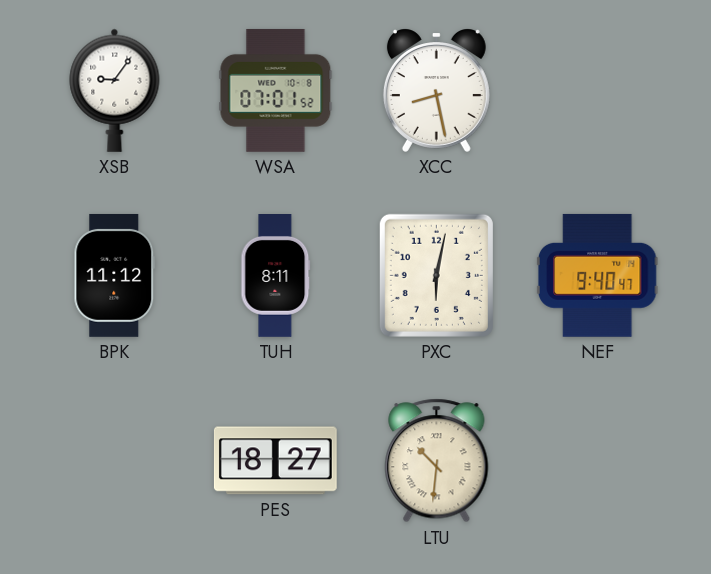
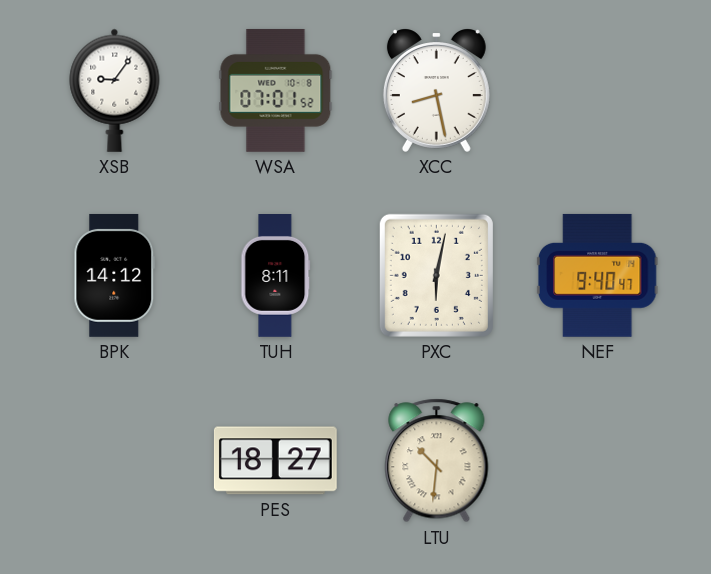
BPK: 11:12 -> 14:12 (115, 275)
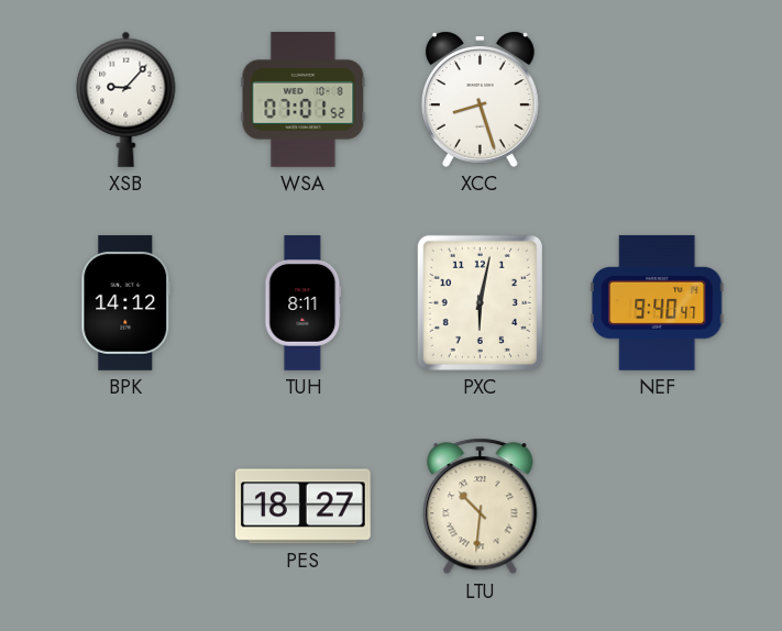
XSB: 9:06 -> 9:07 (126, 99)
XCC: 8:28 -> 8:27 (480, 99)
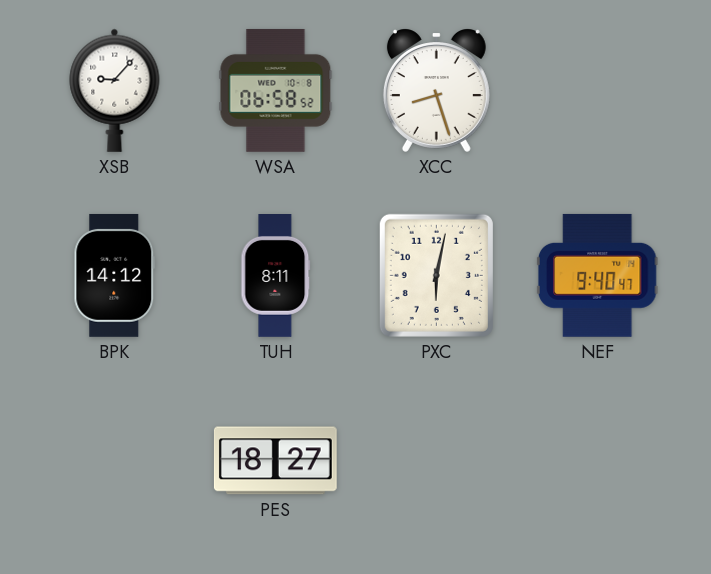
WSA: 07:01 -> 06:58 (276, 90)
LTU: 10:31 -> none (481, 507)
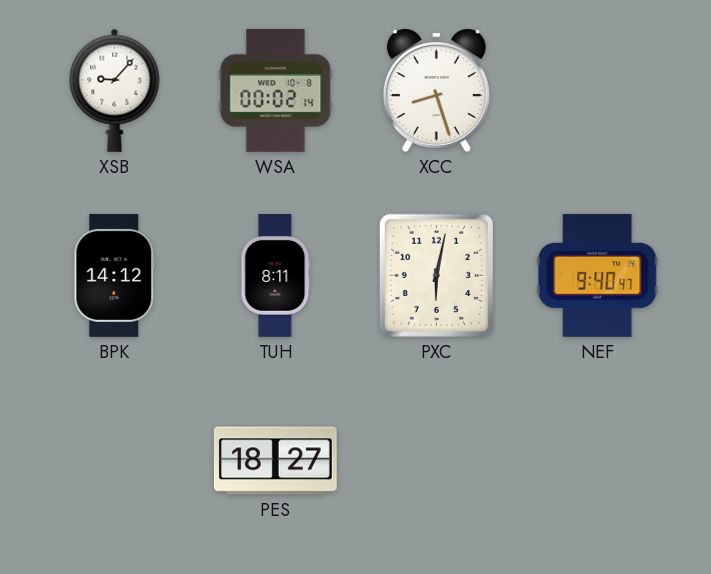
WSA: 06:58 -> 00:02 (276, 90)
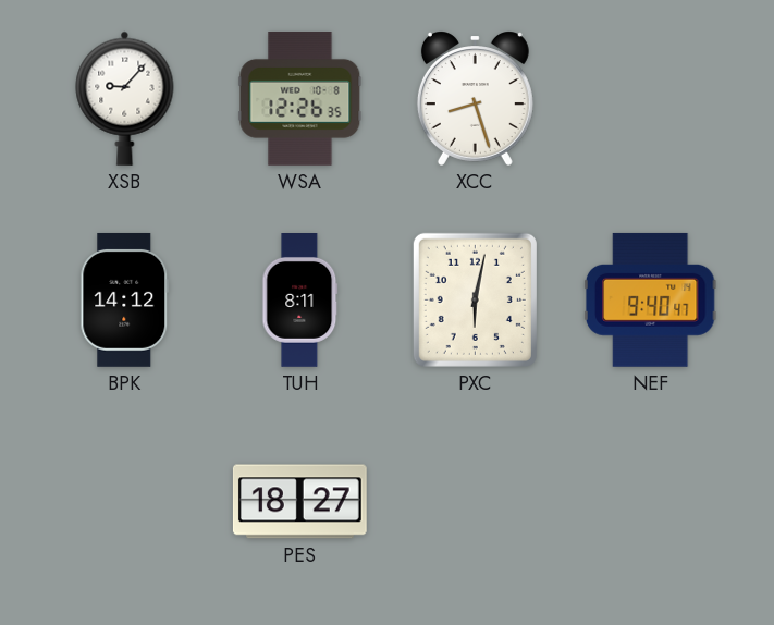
WSA: 00:02 -> 12:26 (300, 98)
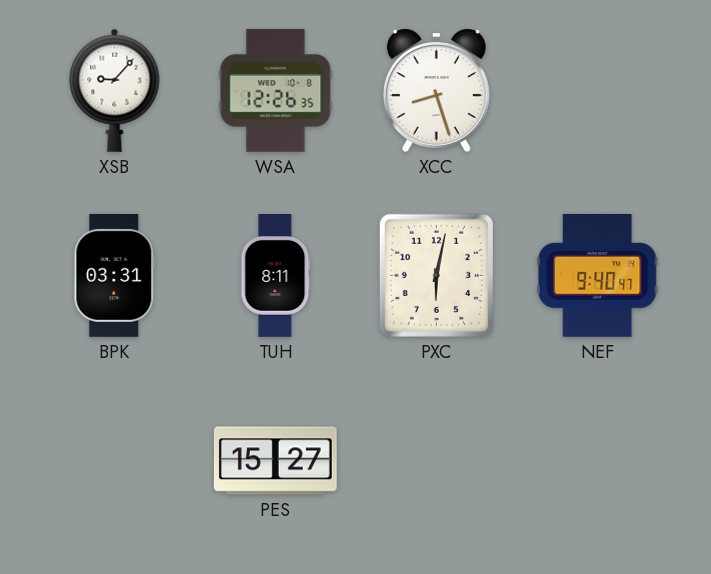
BPK: 14:12 -> 03:31 (115, 275)
PES: 18:27 -> 15:27 (275, 461)
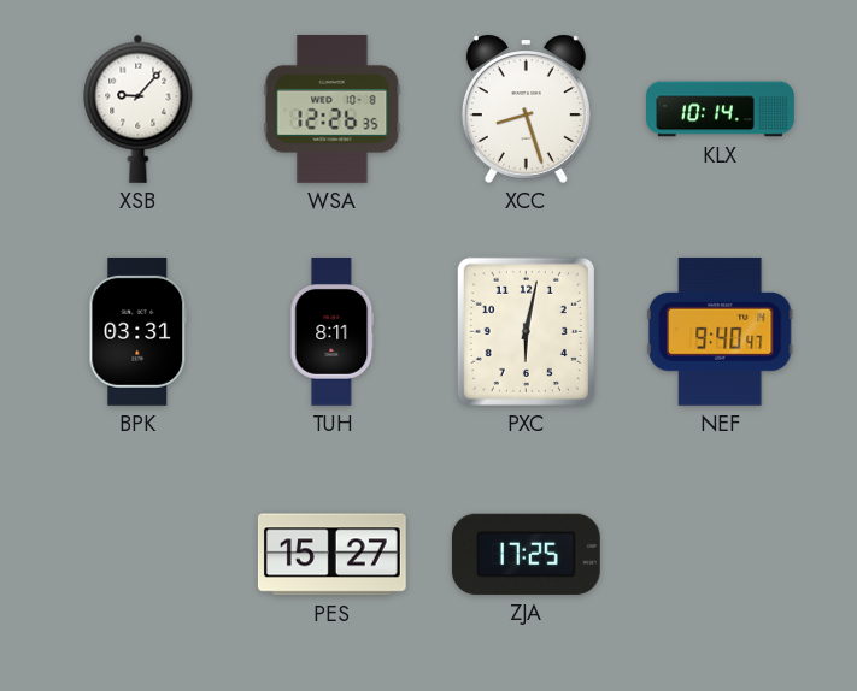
KLX: none -> 10:14 (721, 110)
ZJA: none -> 17:25 (526, 554)
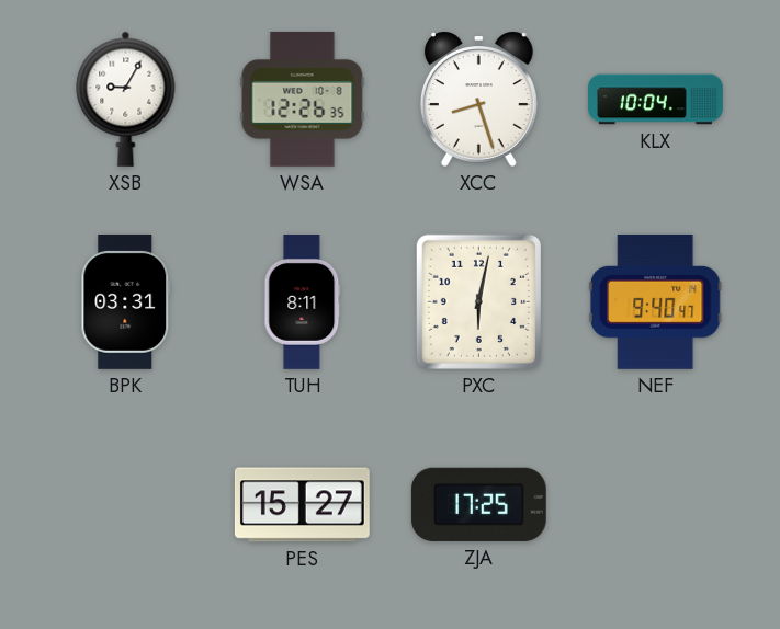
XSB: 9:07 -> 9:05 (126, 99)
KLX: 10:14 -> 10:04 (656, 100)
